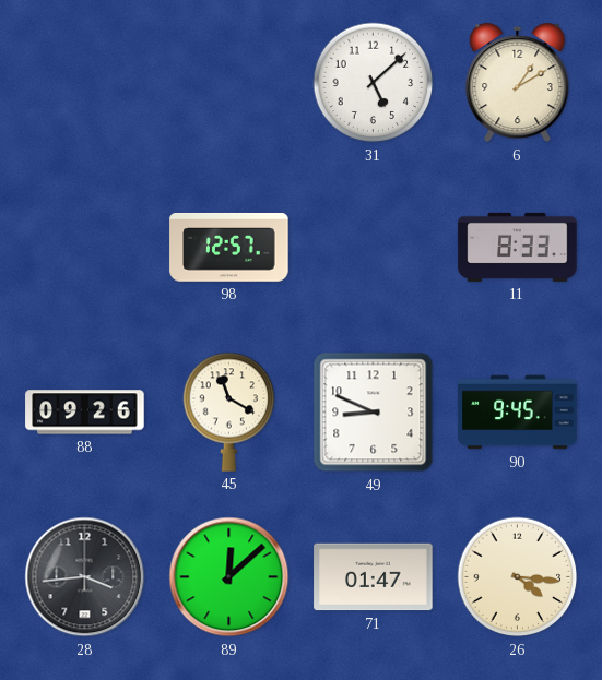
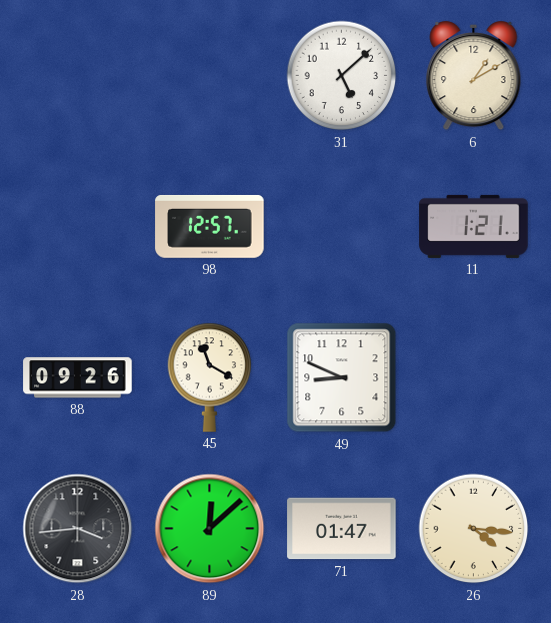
11: 8:33 -> 1:21 (474, 226)
90: 9:45 -> none (518, 413)
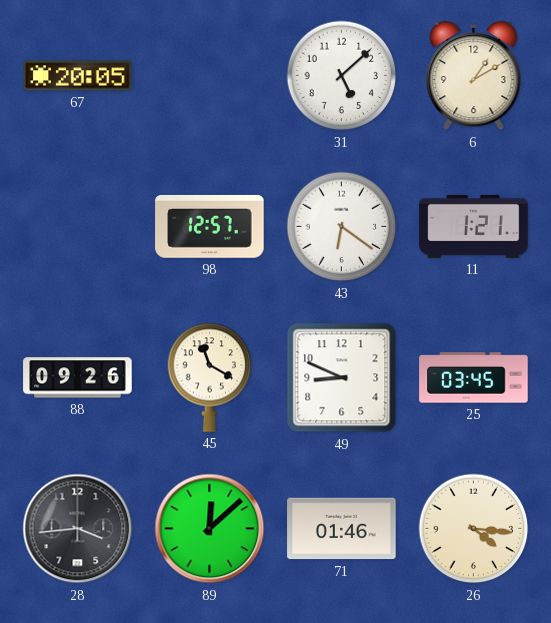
67: none -> 20:05 (78, 76)
43: none -> 6:21 (342, 227)
25: none -> 03:45 (474, 378)
71: 01:47 -> 01:46 (342, 529)
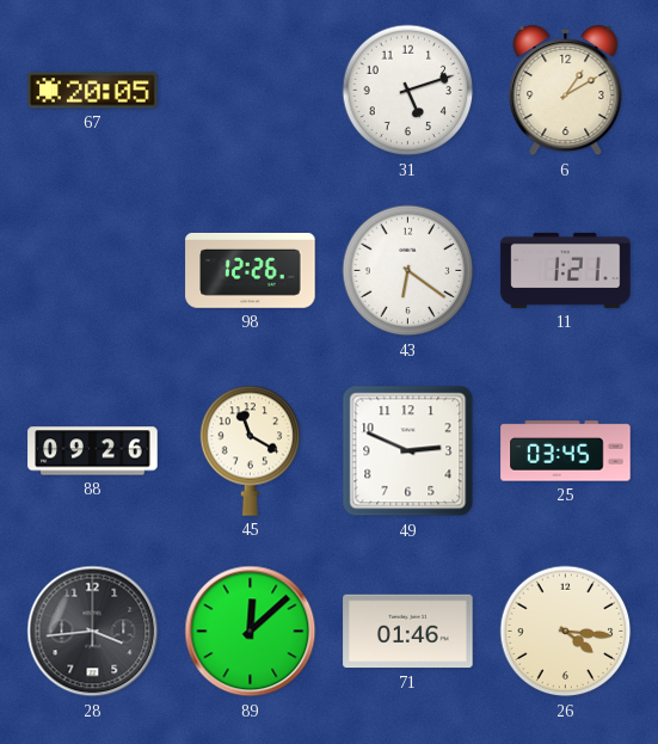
31: 5:08 -> 5:12 (408, 91)
98: 12:57 -> 12:26 (251, 270)
49: 8:49 -> 2:49 (408, 451)
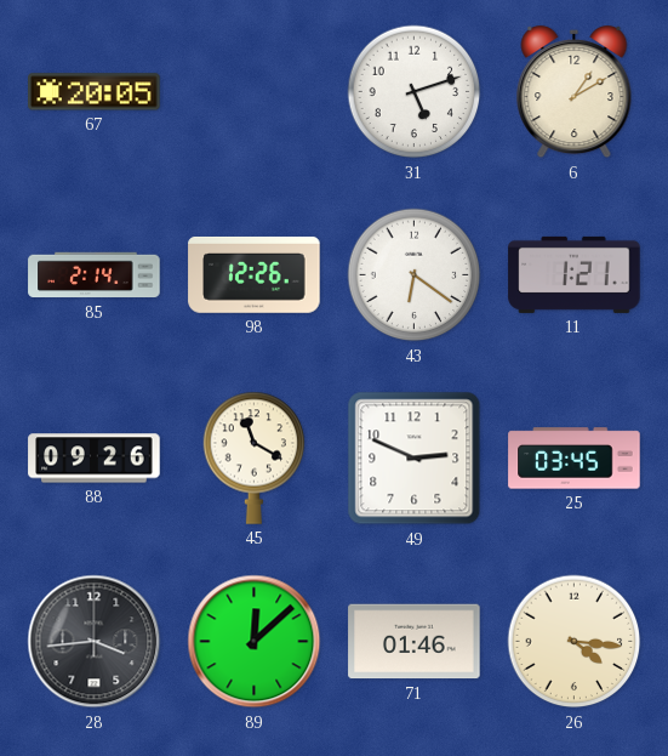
85: none -> 2:14 (95, 275)
